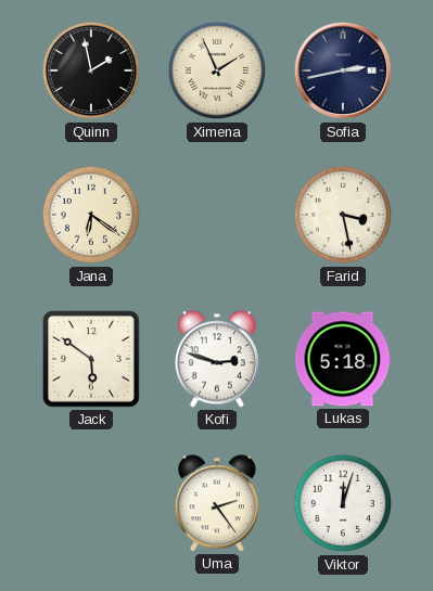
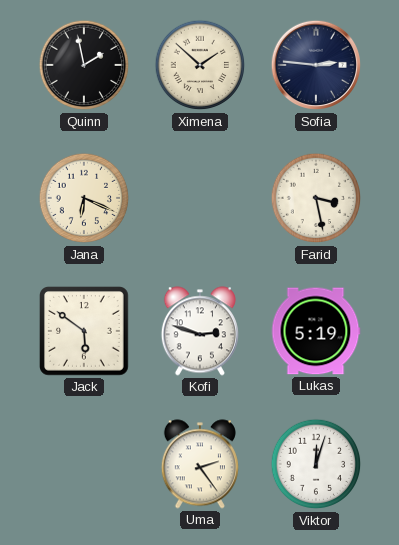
Ximena: 1:56 -> 1:52 (200, 65)
Sofia: 2:43 -> 2:46 (316, 65)
Jana: 6:21 -> 6:19 (84, 198)
Lukas: 5:18 -> 5:19 (316, 331)
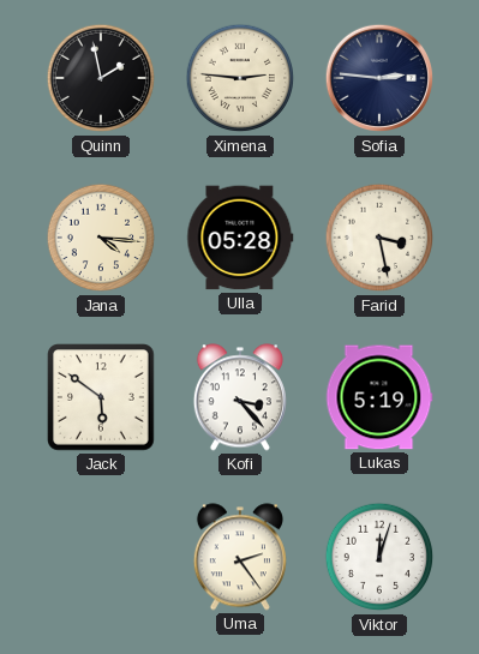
Ximena: 1:52 -> 2:46 (240, 78)
Jana: 6:19 -> 4:16 (101, 238)
Ulla: none -> 05:28 (240, 238)
Kofi: 2:48 -> 3:23 (240, 397)
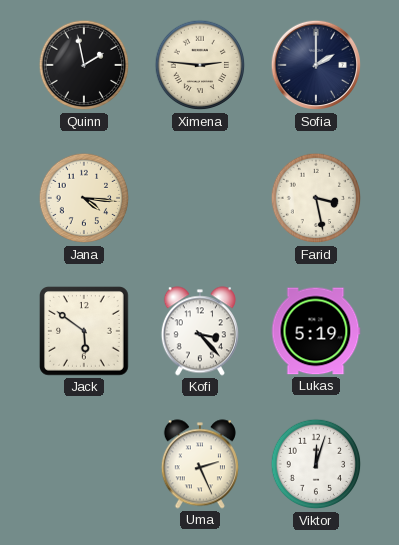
Sofia: 2:46 -> 2:00 (316, 65)
Ulla: 05:28 -> none (240, 238)
Uma: 2:24 -> 2:26 (200, 464)
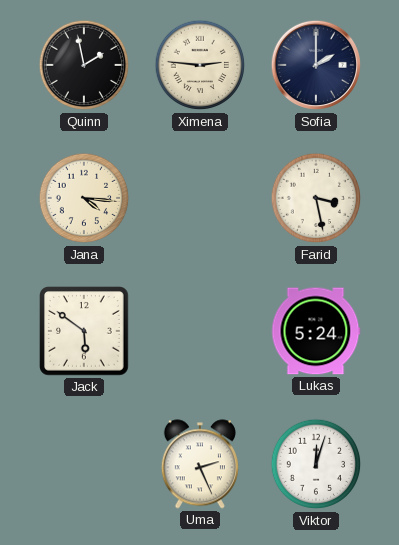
Kofi: 3:23 -> none (200, 331)
Lukas: 5:19 -> 5:24 (316, 331)
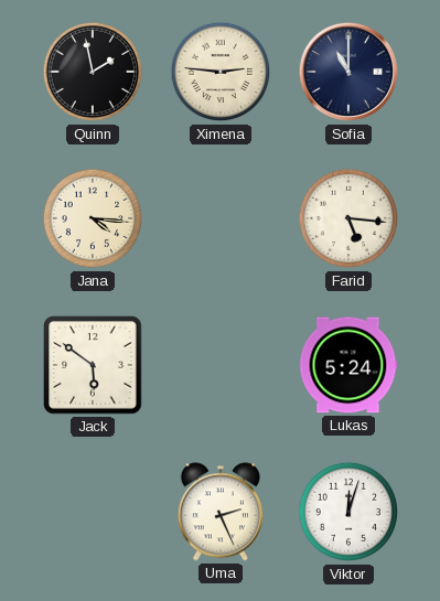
Sofia: 2:00 -> 11:00 (348, 72)
Farid: 3:28 -> 5:16 (348, 218)
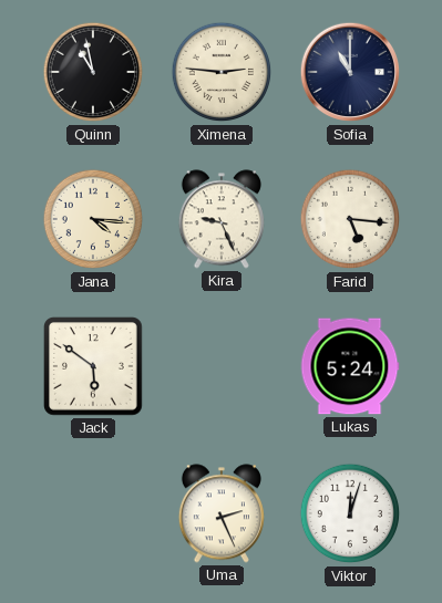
Quinn: 1:58 -> 10:58 (93, 72)
Kira: none -> 9:26 (222, 219)
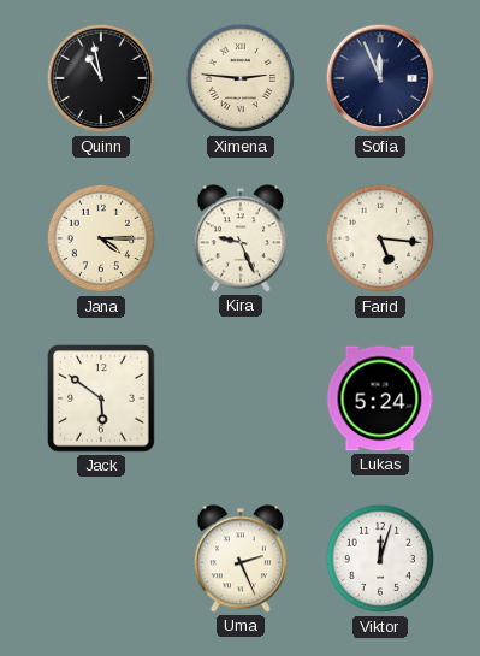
Sofia: 11:00 -> 11:56 (380, 78)
Jana: 4:16 -> 4:15 (101, 238)
